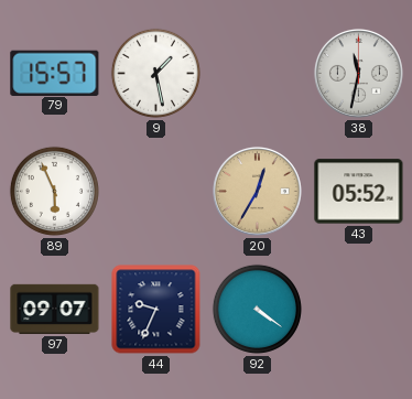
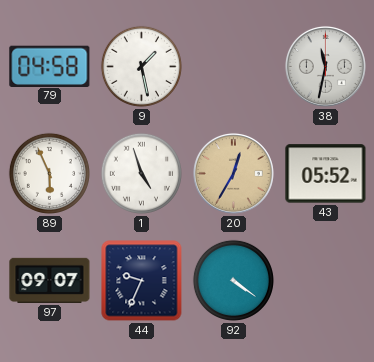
79: 15:57 -> 04:58 (50, 66)
1: none -> 4:57 (141, 173)
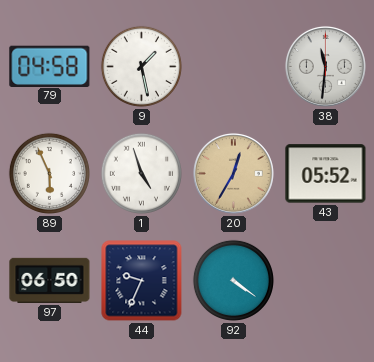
38: 11:32 -> 11:31 (325, 66)
97: 09:07 -> 06:50 (50, 280)
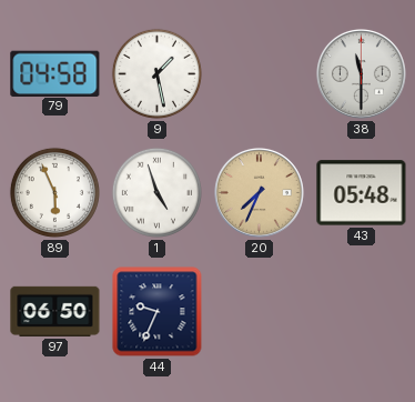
38: 11:31 -> 11:30 (361, 73)
20: 12:35 -> 7:34 (259, 192)
43: 05:52 -> 05:48 (362, 193)
92: 4:21 -> none (233, 280)
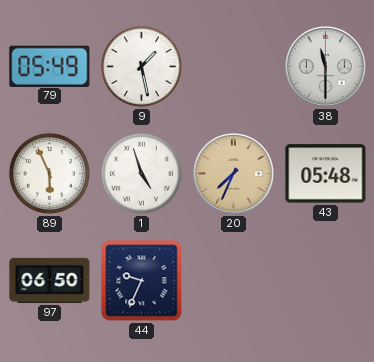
79: 04:58 -> 05:49 (50, 66)
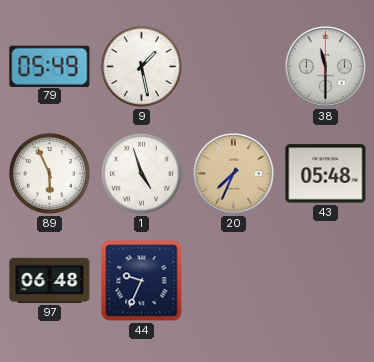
97: 06:50 -> 06:48 (50, 280)
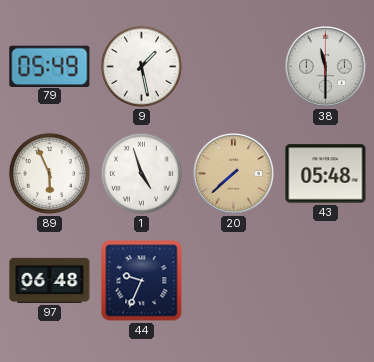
20: 7:34 -> 7:38 (233, 173)
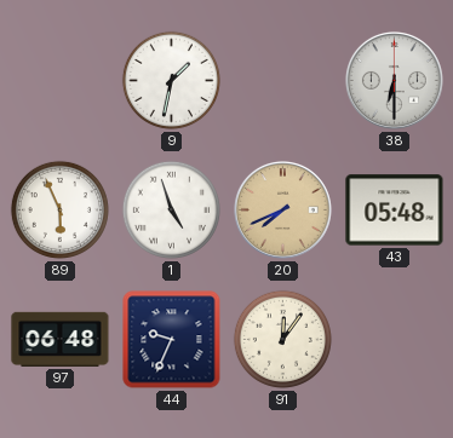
79: 05:49 -> none (50, 66)
9: 1:28 -> 1:32 (171, 80)
38: 11:30 -> 6:30 (394, 80)
20: 7:38 -> 7:41 (282, 209)
91: none -> 12:06 (282, 339)
